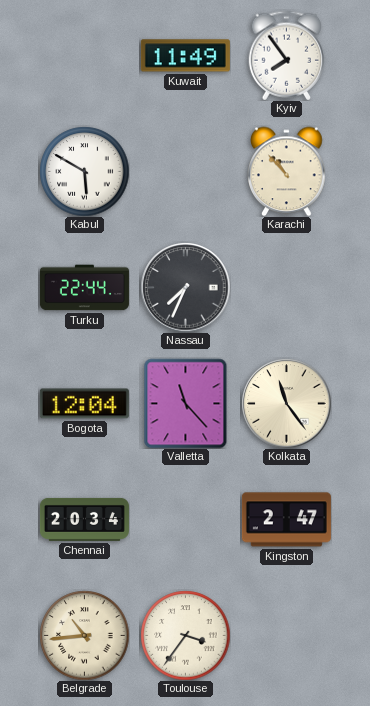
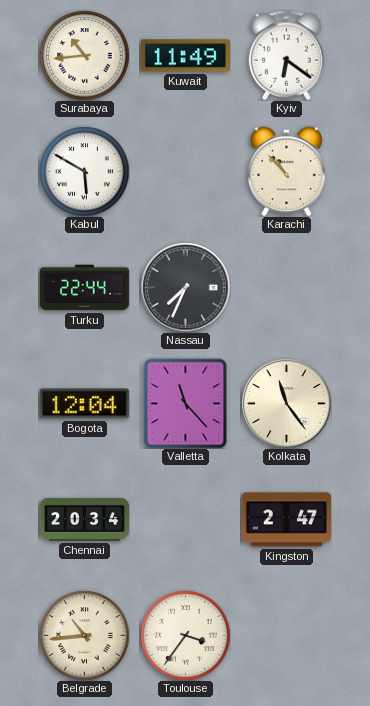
Surabaya: none -> 10:44 (84, 55)
Kyiv: 7:54 -> 6:21 (287, 55)
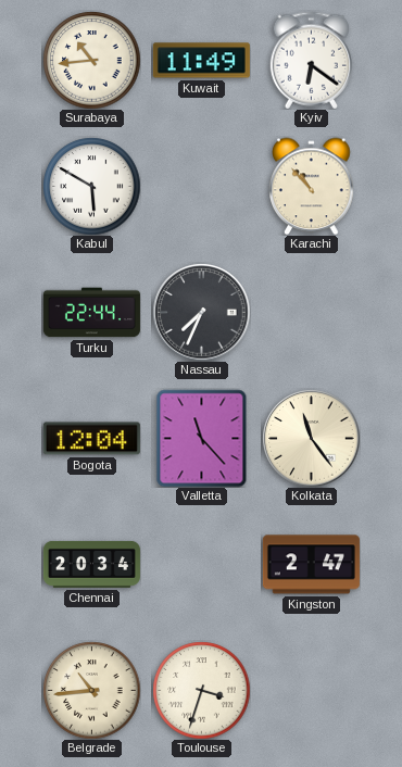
Toulouse: 3:36 -> 3:33 (201, 690)
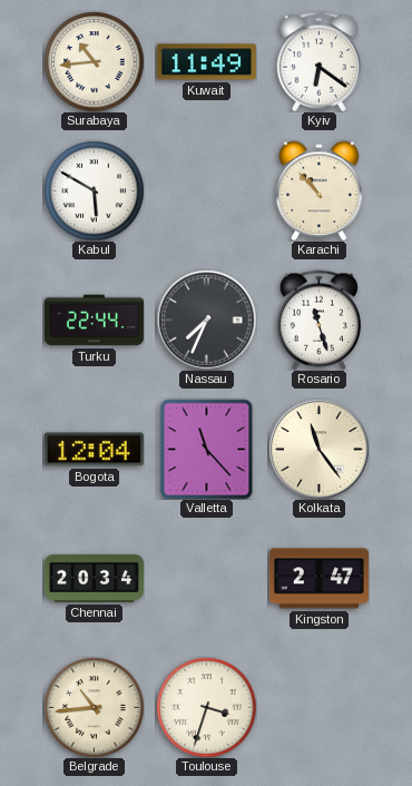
Rosario: none -> 11:27 (320, 320)
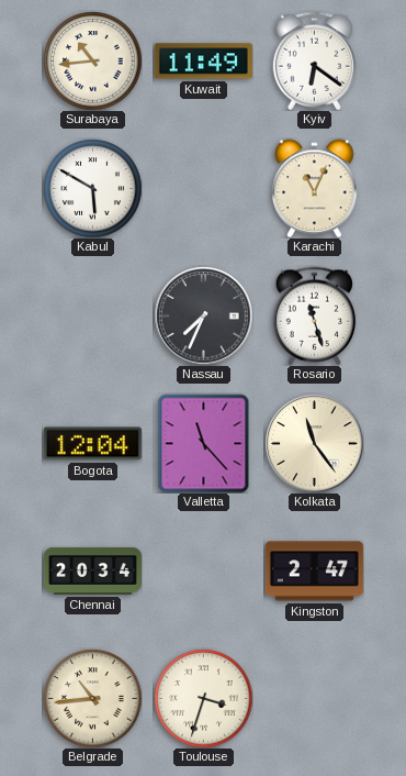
Karachi: 10:53 -> 11:04 (315, 188)
Turku: 22:44 -> none (94, 321)
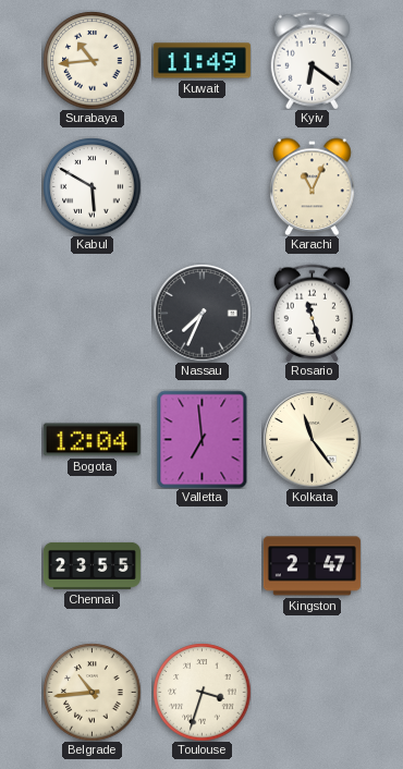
Valletta: 11:23 -> 6:59 (203, 439)
Chennai: 20:34 -> 23:55 (91, 565)
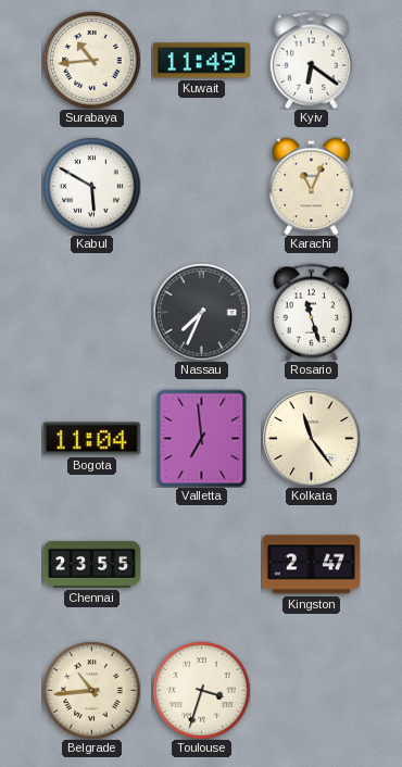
Bogota: 12:04 -> 11:04 (91, 439)
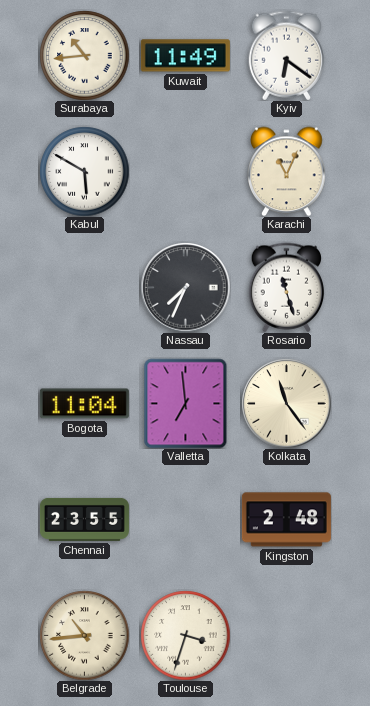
Kingston: 2:47 -> 2:48 (286, 520)
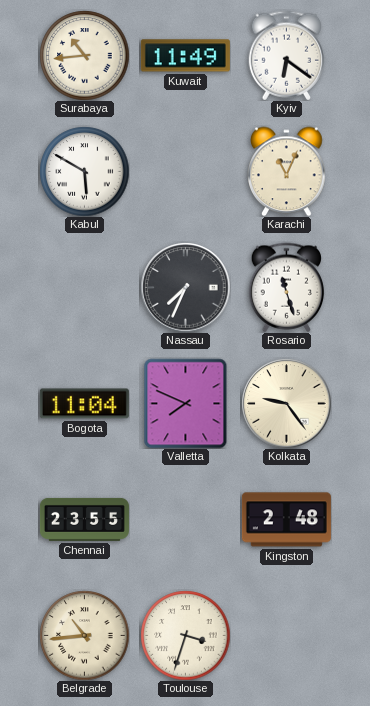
Valletta: 6:59 -> 7:49 (186, 403)
Kolkata: 11:24 -> 9:24 (286, 403)
